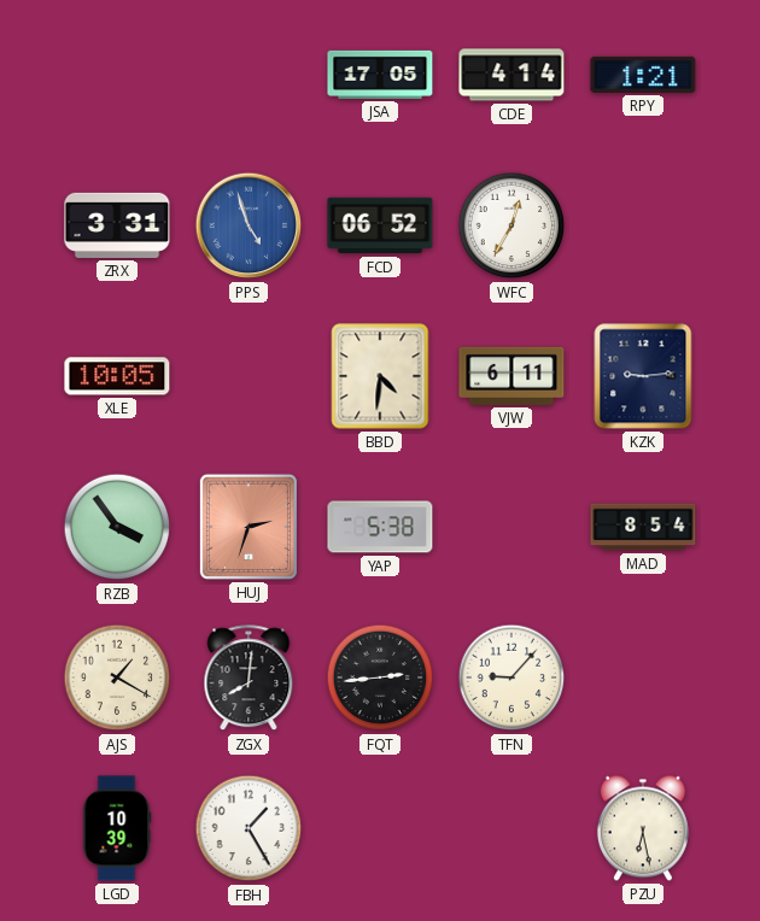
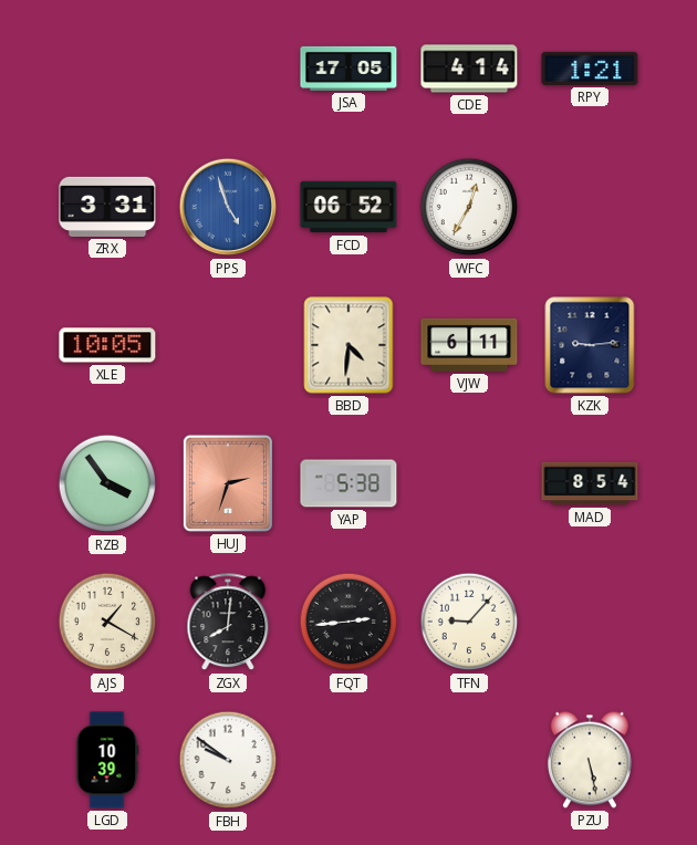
FBH: 1:25 -> 9:51 (228, 760)
PZU: 6:28 -> 5:28 (590, 760)
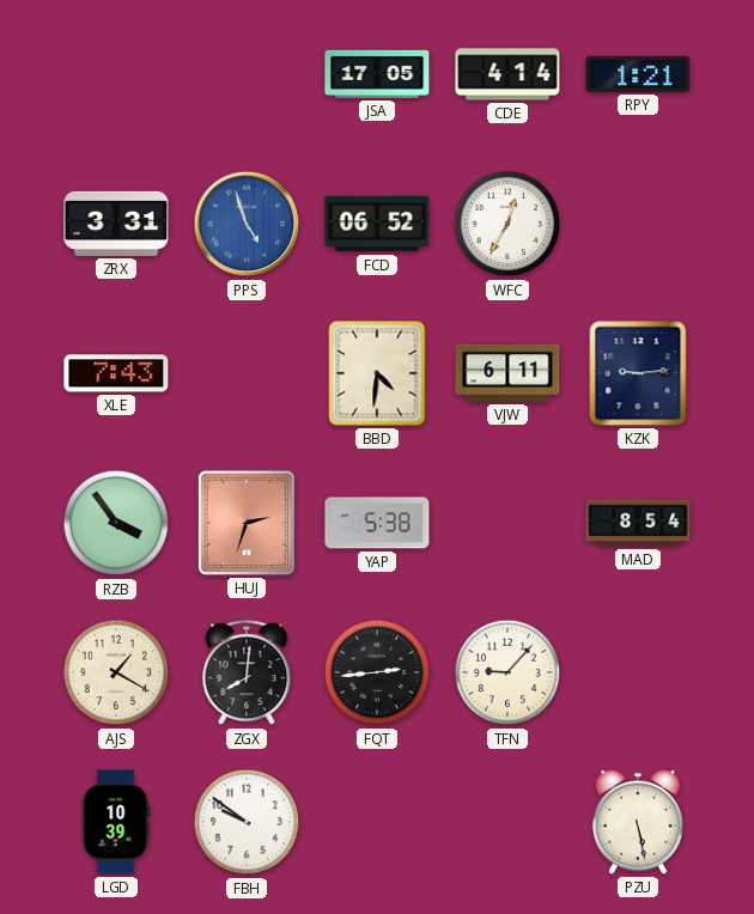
XLE: 10:05 -> 7:43 (116, 373)
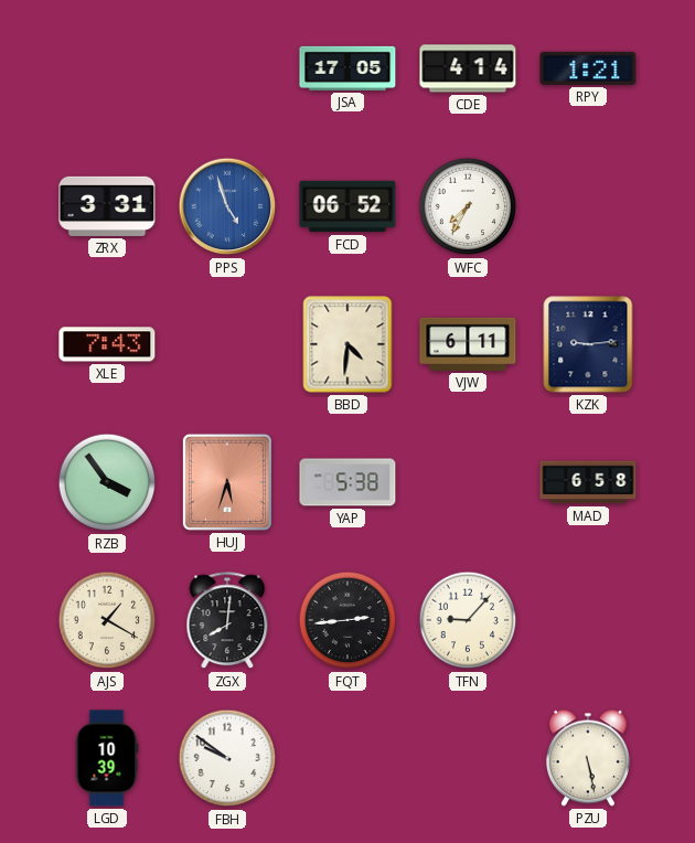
WFC: 12:35 -> 7:35 (468, 206)
HUJ: 2:33 -> 5:33 (227, 482)
MAD: 8:54 -> 6:58 (588, 482)
